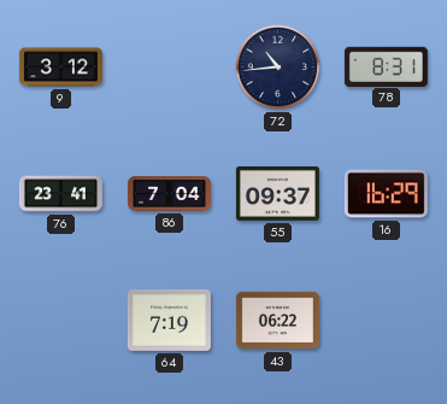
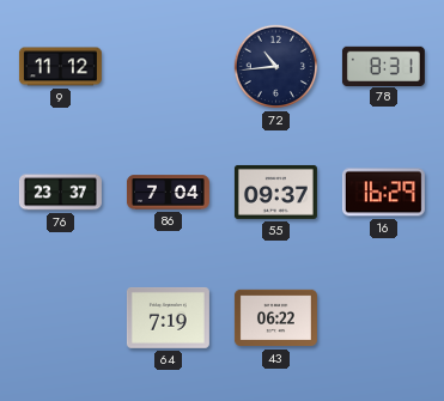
9: 3:12 -> 11:12 (60, 67)
76: 23:41 -> 23:37 (60, 193)
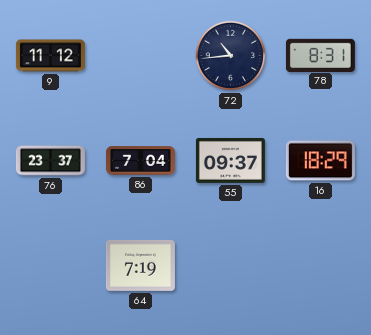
16: 16:29 -> 18:29 (320, 161)
43: 06:22 -> none (275, 318)
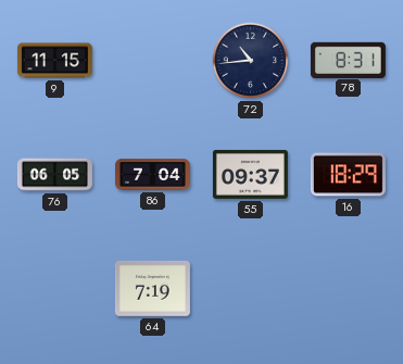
9: 11:12 -> 11:15 (54, 61)
76: 23:37 -> 06:05 (54, 175)
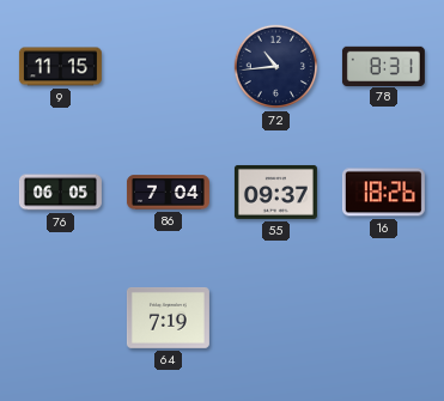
16: 18:29 -> 18:26 (383, 193)
